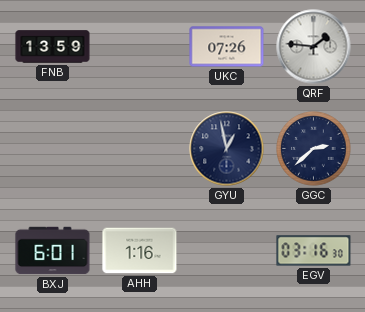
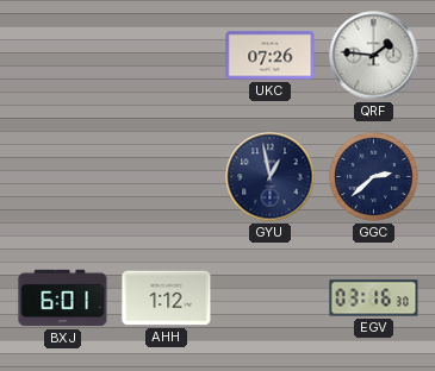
FNB: 13:59 -> none (53, 47)
AHH: 1:16 -> 1:12 (167, 298)
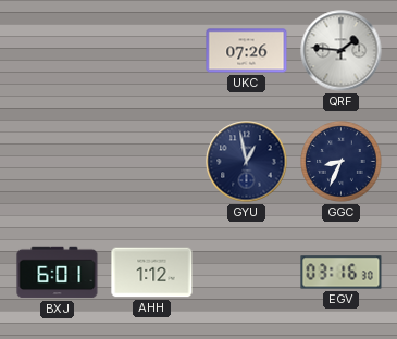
GGC: 2:38 -> 8:34 (342, 162)
